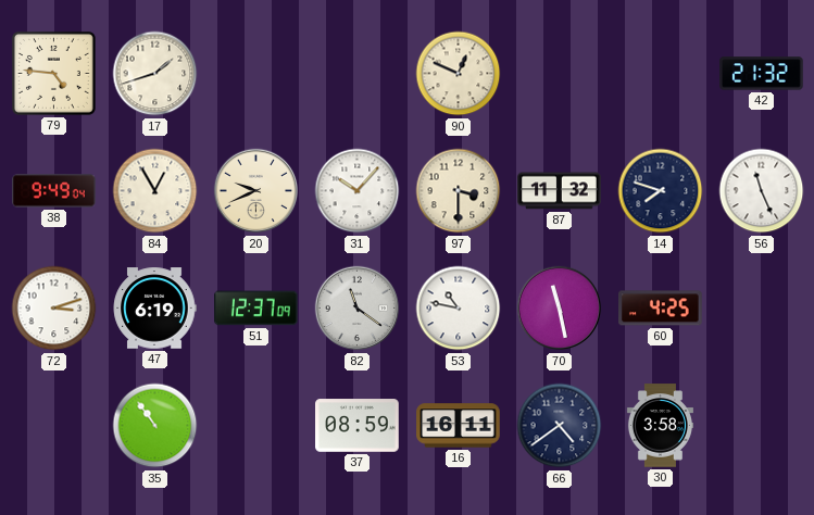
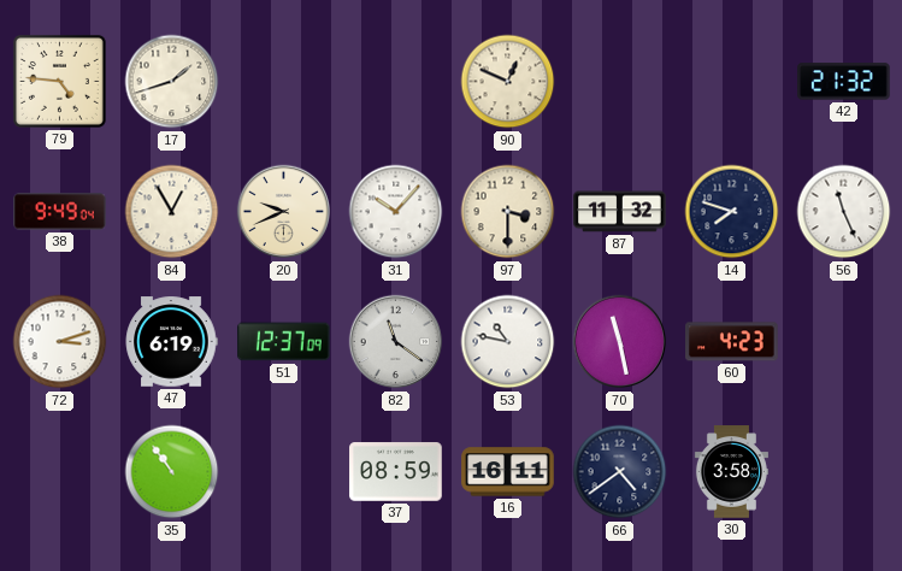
60: 4:25 -> 4:23 (732, 342)
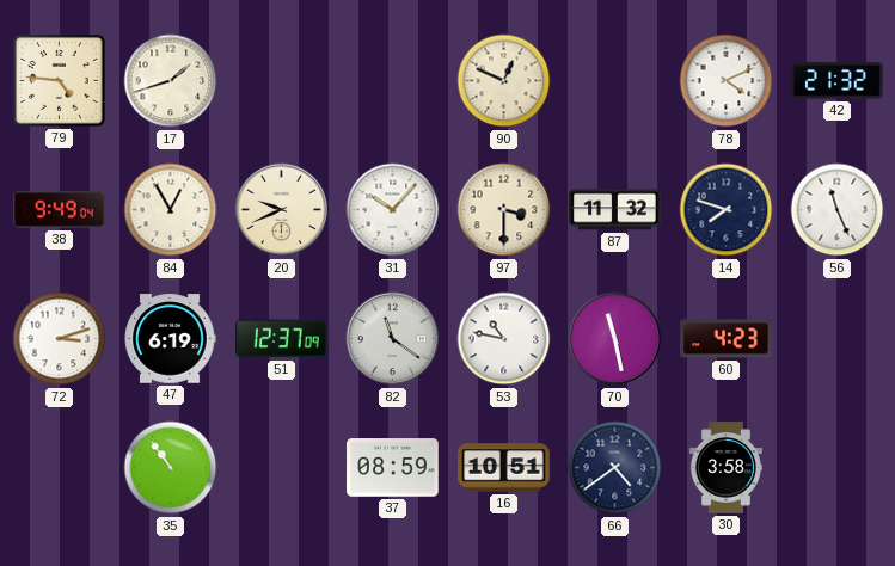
78: none -> 4:11 (727, 81)
16: 16:11 -> 10:51 (504, 468)
